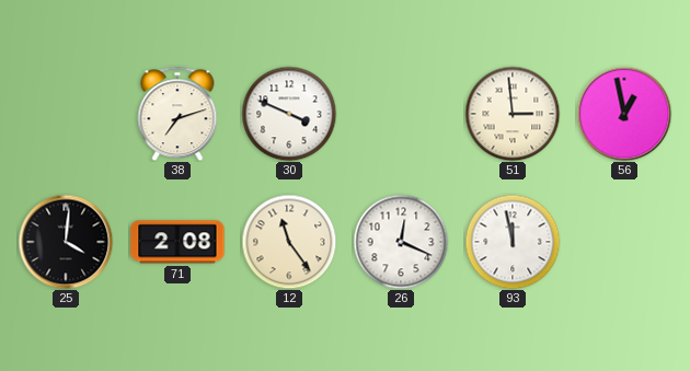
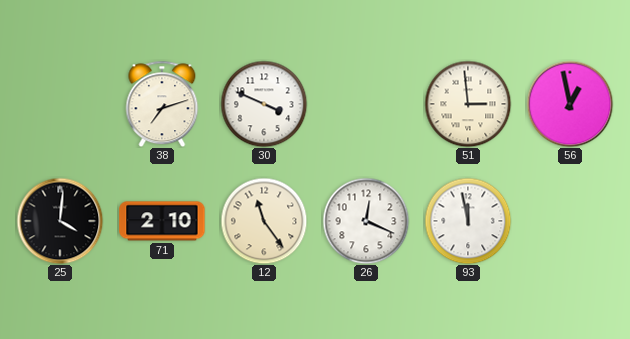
71: 2:08 -> 2:10 (162, 221)
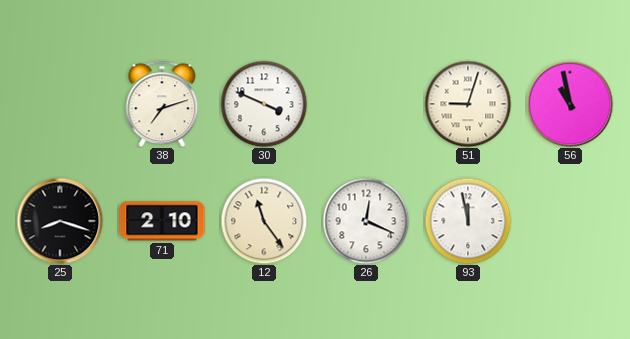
51: 2:59 -> 9:03 (468, 104)
56: 12:58 -> 10:58 (570, 104)
25: 4:01 -> 8:18 (60, 221)
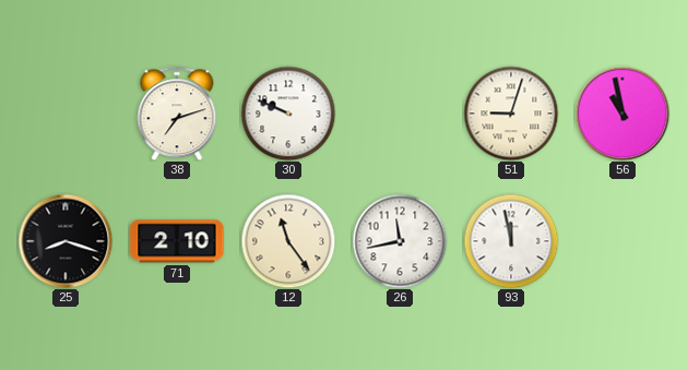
30: 3:49 -> 9:49 (288, 114)
26: 12:19 -> 11:43 (400, 241)
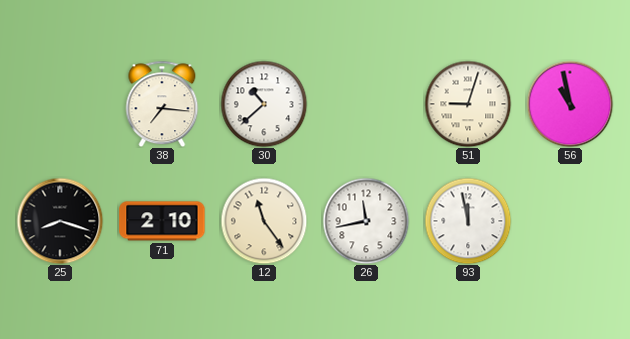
38: 7:12 -> 7:16 (162, 104)
30: 9:49 -> 10:38 (264, 104)
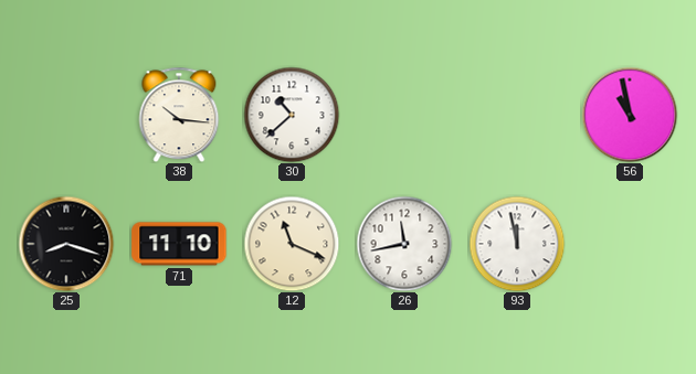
38: 7:16 -> 10:16 (179, 115)
51: 9:03 -> none (468, 104)
71: 2:10 -> 11:10 (179, 244)
12: 11:24 -> 11:19 (292, 244)
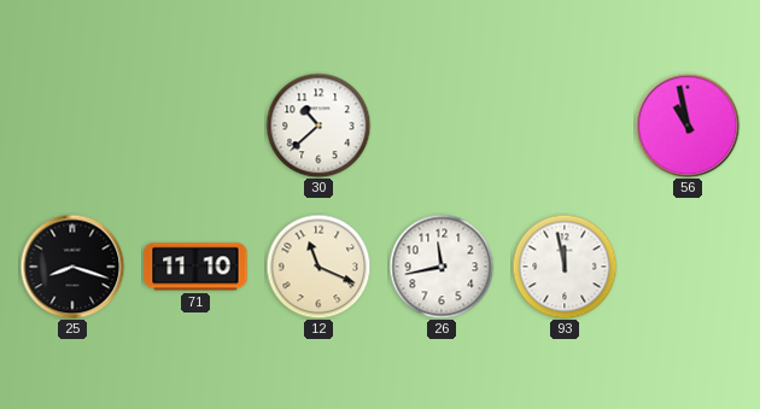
38: 10:16 -> none (179, 115)
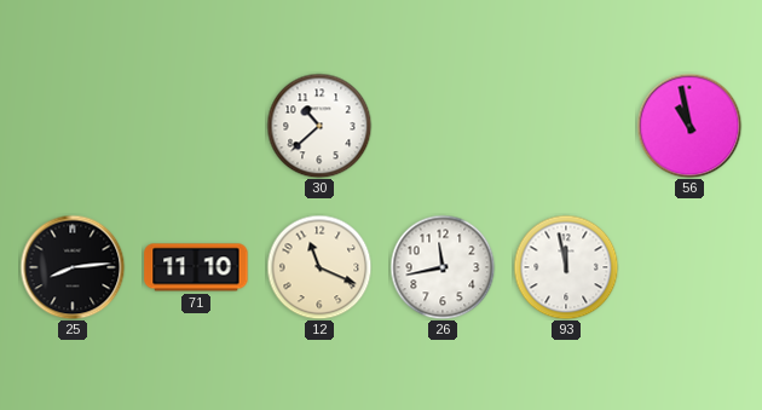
25: 8:18 -> 8:14 (73, 267)
